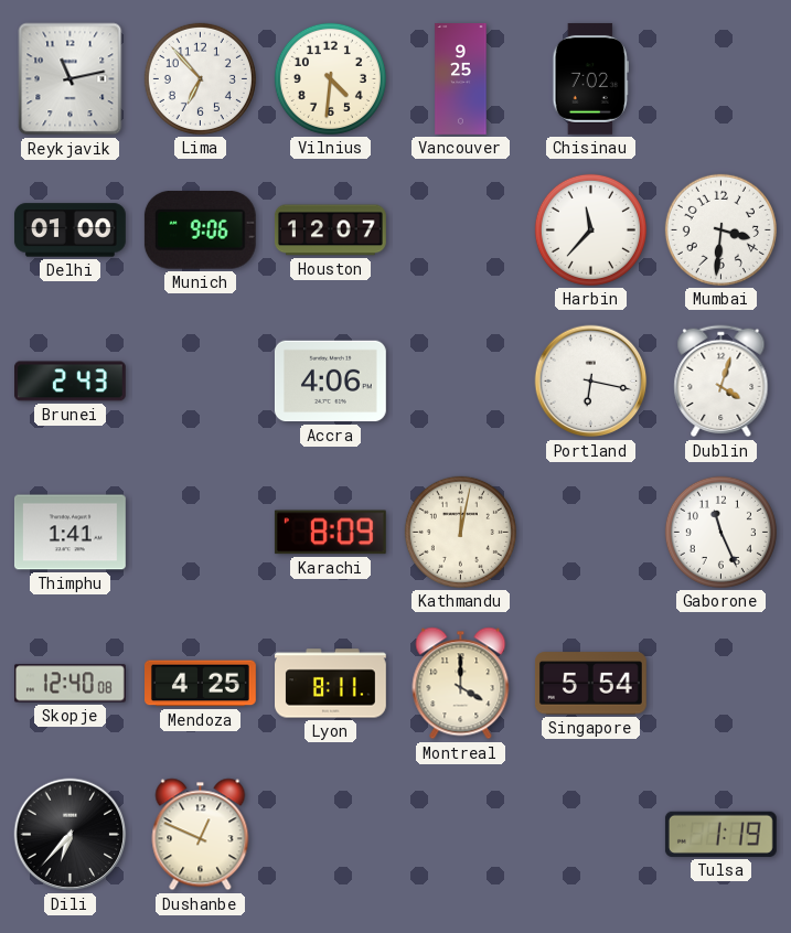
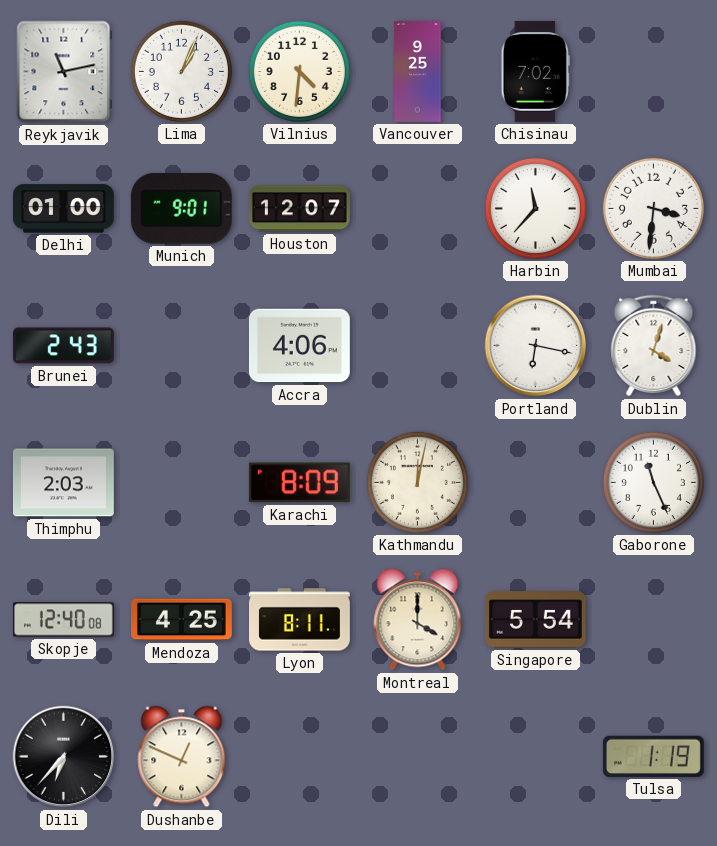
Lima: 6:53 -> 1:04 (181, 71)
Munich: 9:06 -> 9:01 (181, 209)
Thimphu: 1:41 -> 2:03 (64, 483)
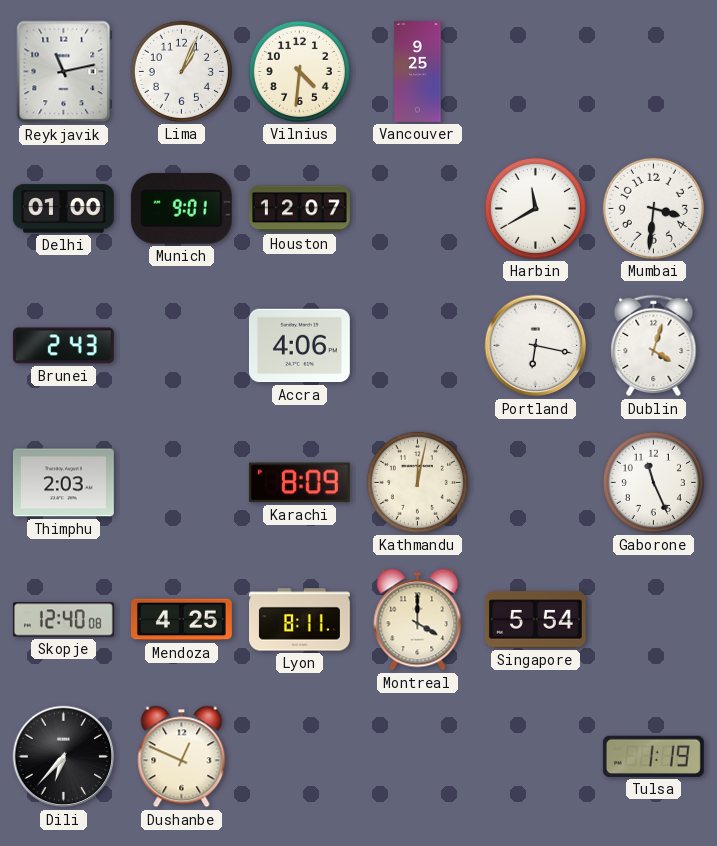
Chisinau: 7:02 -> none (535, 71)
Harbin: 11:37 -> 11:40 (535, 208)
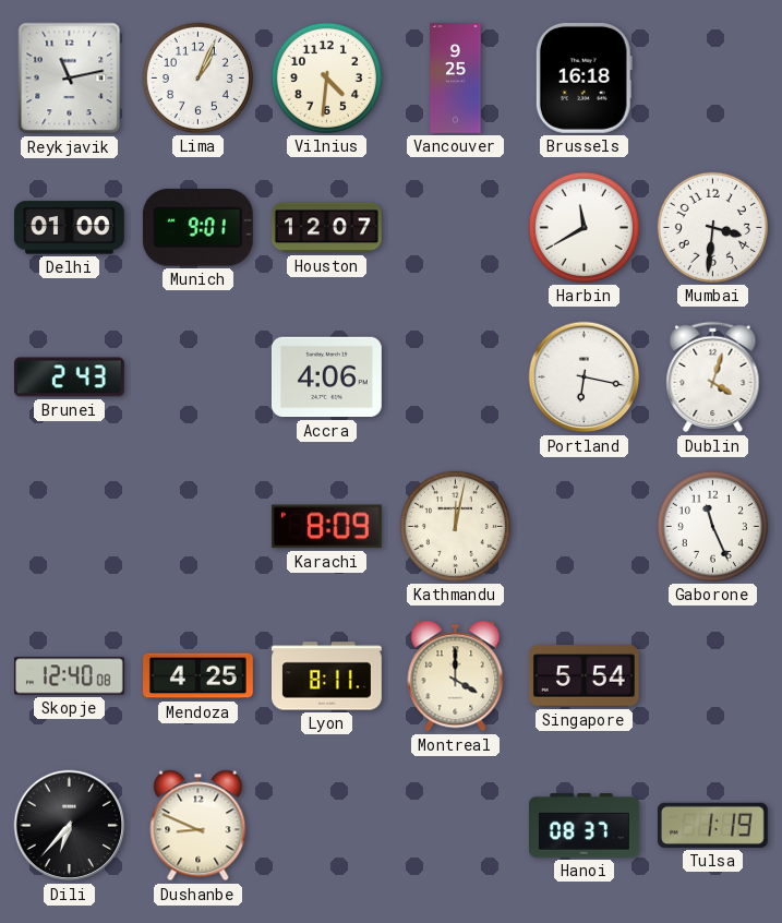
Brussels: none -> 16:18 (584, 77)
Thimphu: 2:03 -> none (64, 483)
Dushanbe: 12:49 -> 8:49 (198, 826)
Hanoi: none -> 08:37 (585, 826)
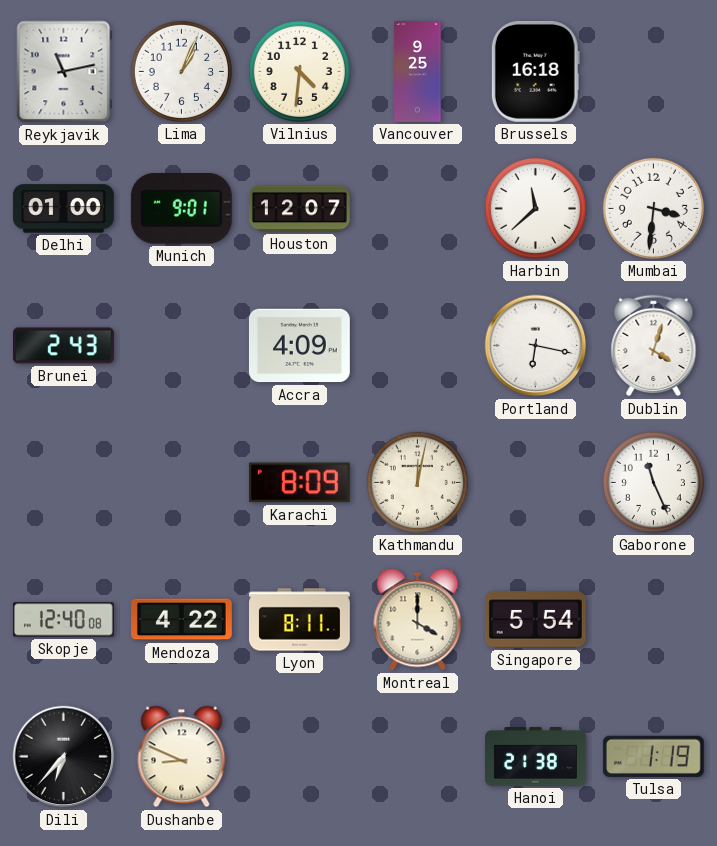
Harbin: 11:40 -> 11:38 (535, 208)
Accra: 4:06 -> 4:09 (299, 346)
Mendoza: 4:25 -> 4:22 (182, 620)
Hanoi: 08:37 -> 21:38 (536, 757)
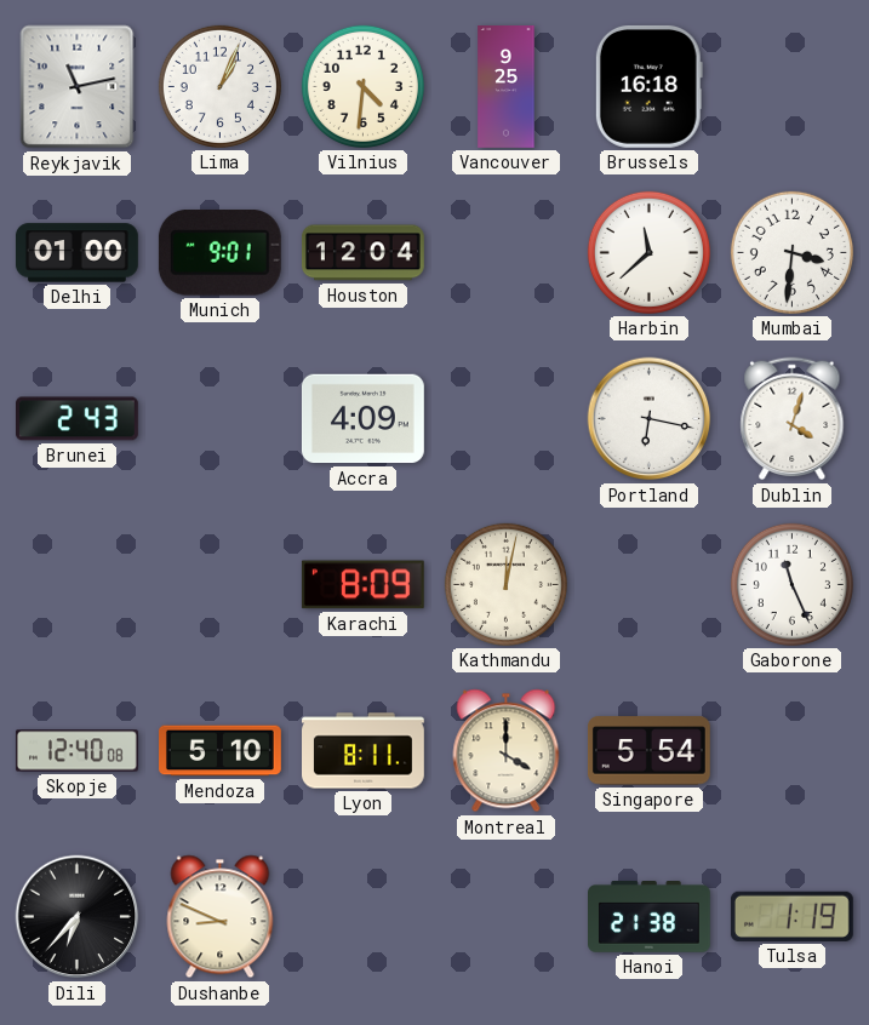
Houston: 12:07 -> 12:04 (362, 253)
Mendoza: 4:22 -> 5:10 (221, 751)
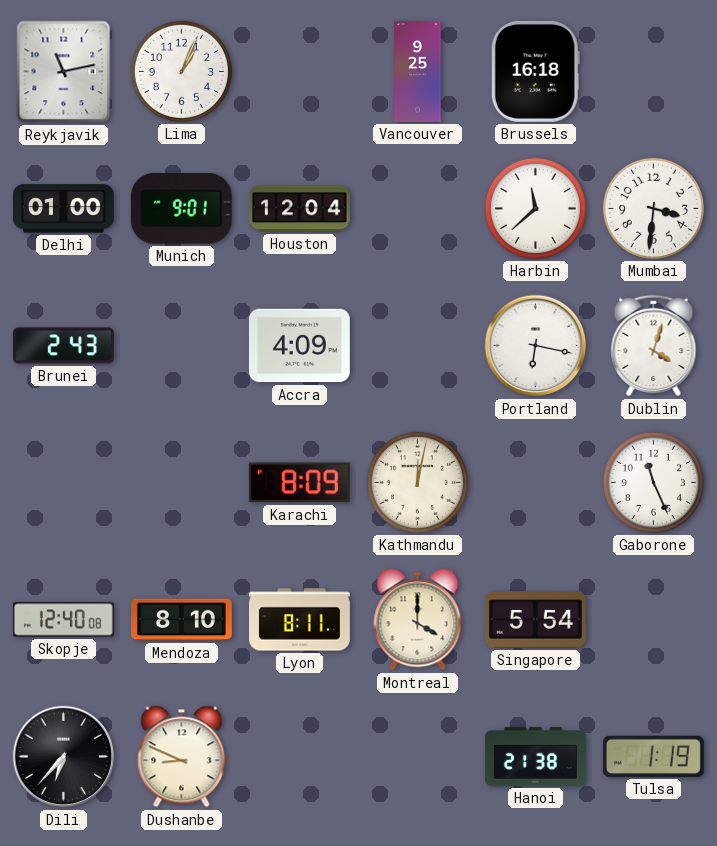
Vilnius: 4:31 -> none (362, 86)
Mendoza: 5:10 -> 8:10 (182, 620)
